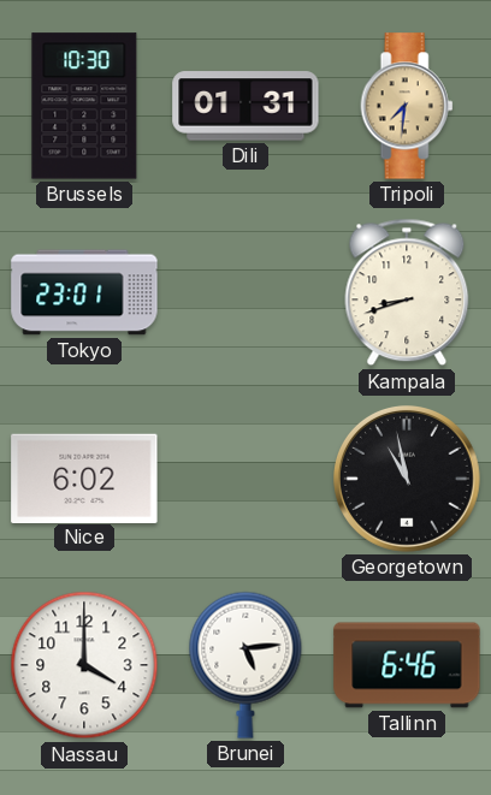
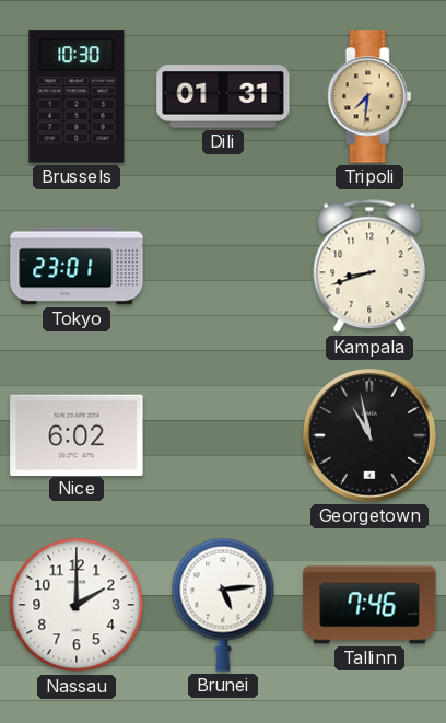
Nassau: 4:00 -> 2:00 (77, 605)
Tallinn: 6:46 -> 7:46 (369, 605)
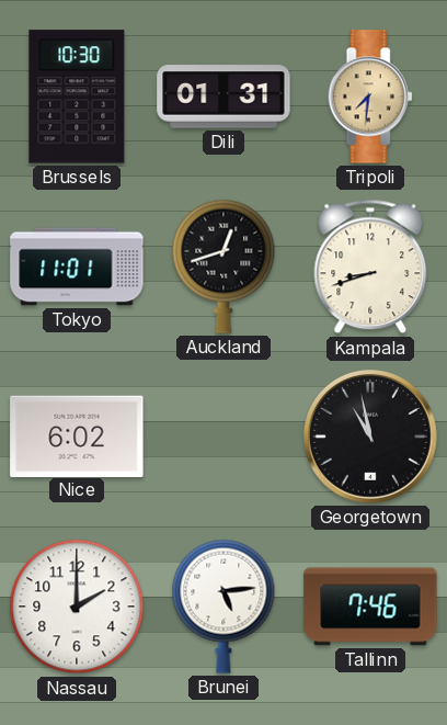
Tokyo: 23:01 -> 11:01 (77, 267)
Auckland: none -> 12:42 (224, 267)
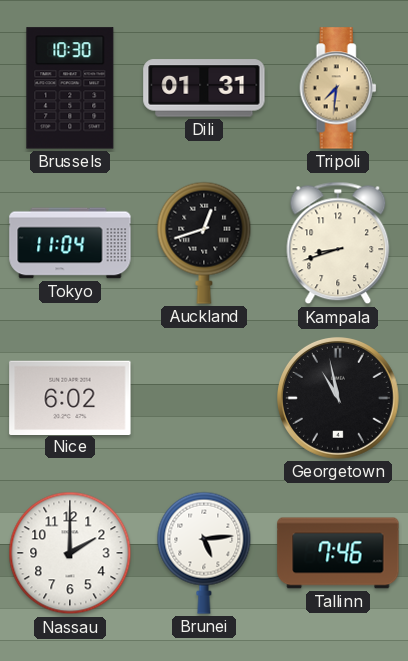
Tokyo: 11:01 -> 11:04 (70, 243)
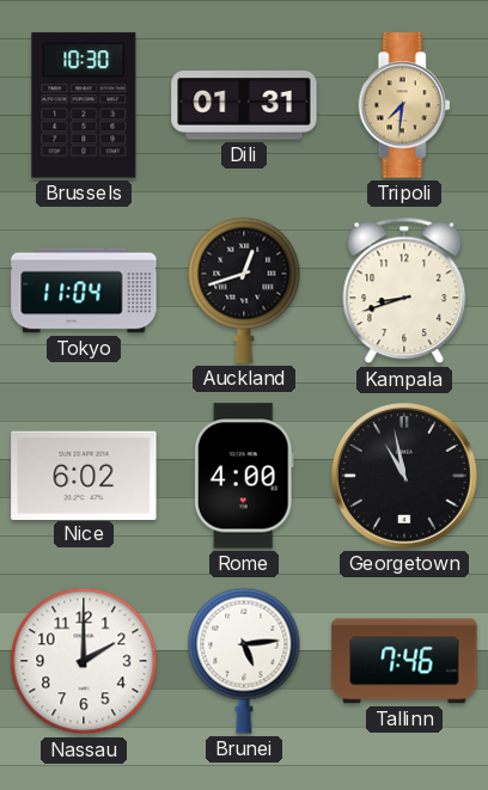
Rome: none -> 4:00 (244, 476)
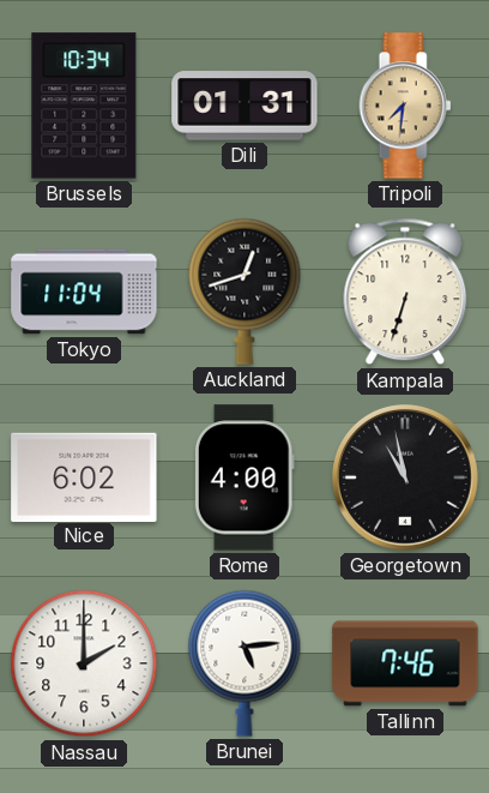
Brussels: 10:30 -> 10:34 (84, 106)
Kampala: 8:42 -> 6:33 (405, 292)
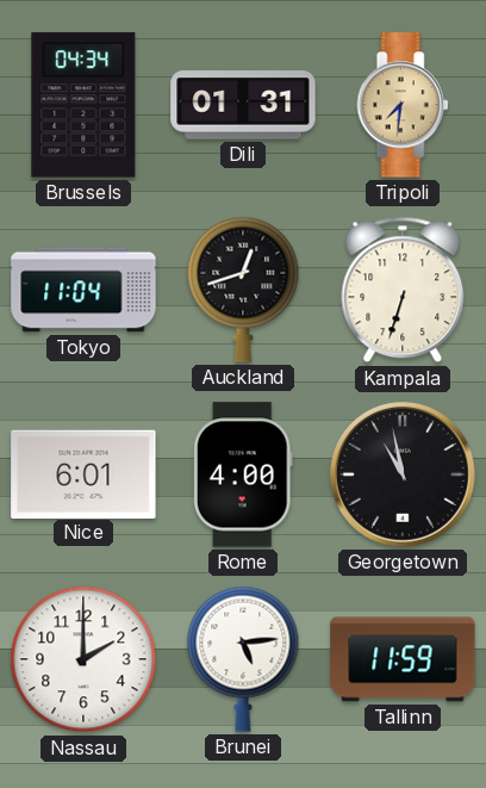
Brussels: 10:34 -> 04:34 (83, 105)
Nice: 6:02 -> 6:01 (83, 473)
Tallinn: 7:46 -> 11:59 (403, 659)
